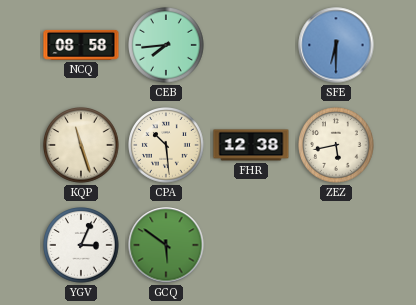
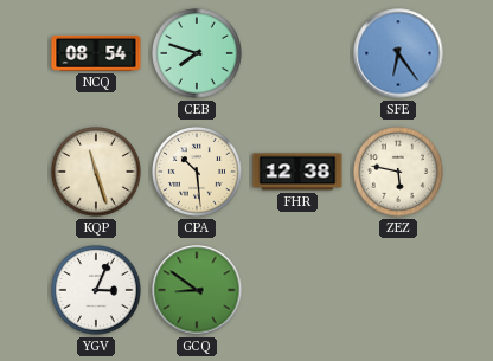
NCQ: 08:58 -> 08:54 (96, 53)
CEB: 7:44 -> 7:48 (197, 53)
SFE: 6:30 -> 6:24 (398, 53)
ZEZ: 5:43 -> 5:47 (398, 172)
GCQ: 5:51 -> 8:51 (197, 290)
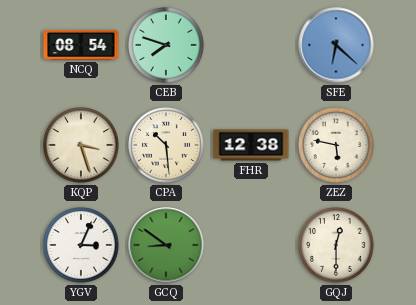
SFE: 6:24 -> 6:22 (336, 45)
KQP: 11:27 -> 3:27 (81, 145)
GQJ: none -> 12:30 (336, 245)
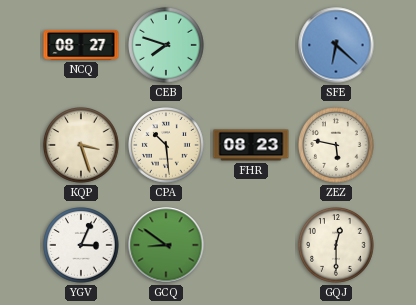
NCQ: 08:54 -> 08:27 (81, 45)
FHR: 12:38 -> 08:23 (251, 145)
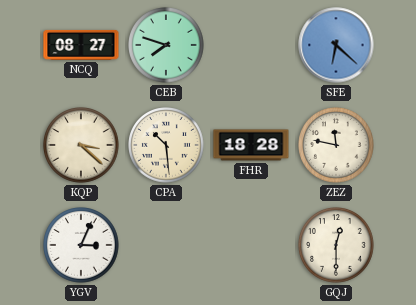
KQP: 3:27 -> 3:22 (81, 145)
FHR: 08:23 -> 18:28 (251, 145)
ZEZ: 5:47 -> 11:47 (336, 145)
GCQ: 8:51 -> none (166, 245)
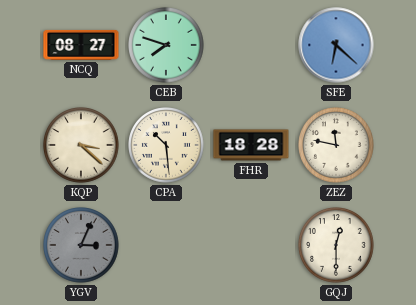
YGV dial: white -> grey (81, 245)
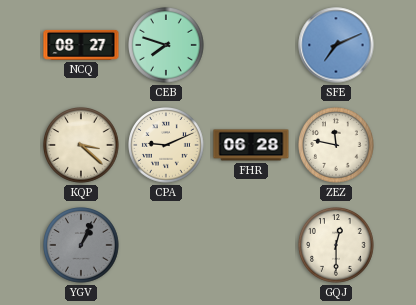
SFE: 6:22 -> 7:11 (336, 45)
CPA: 10:29 -> 9:11 (166, 145)
FHR: 18:28 -> 06:28 (251, 145)
YGV: 3:04 -> 1:04 (81, 245)
